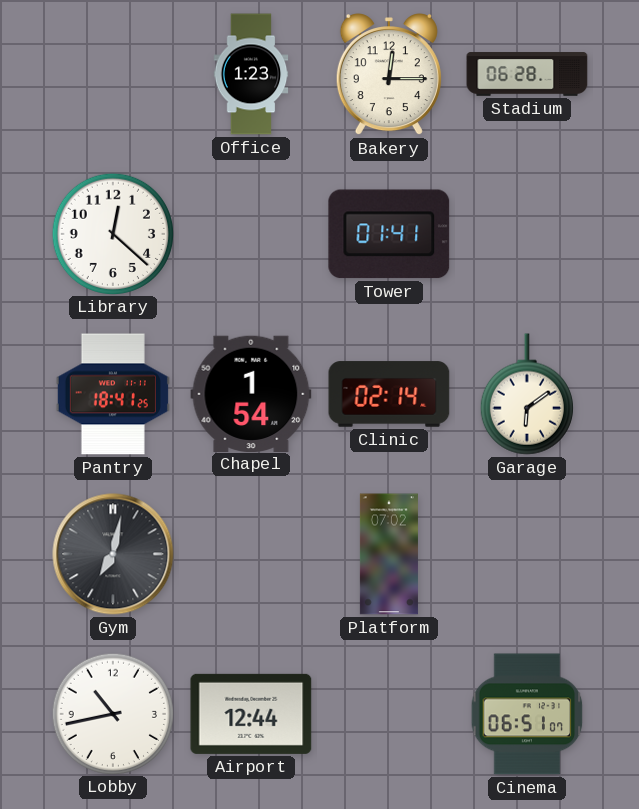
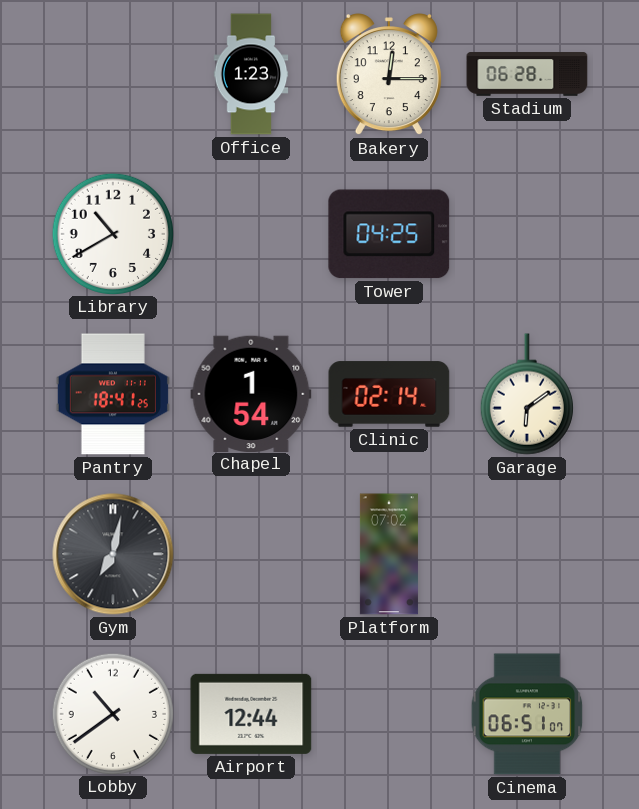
Library: 12:22 -> 10:40 (112, 233)
Tower: 01:41 -> 04:25 (389, 234)
Lobby: 10:43 -> 10:39 (112, 713)
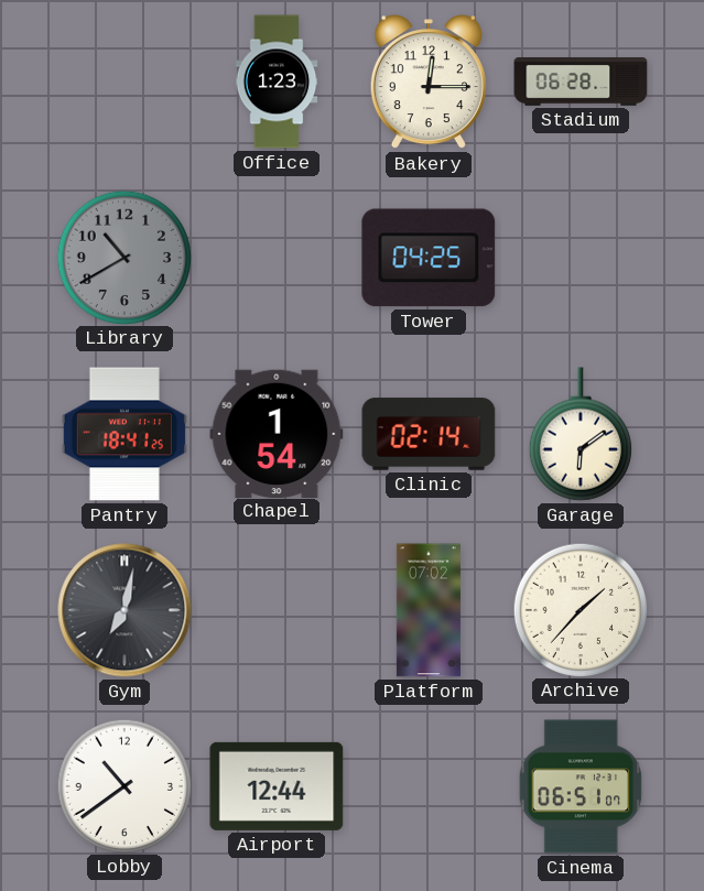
Library dial: white -> grey (123, 257)
Archive: none -> 1:37 (580, 609)
